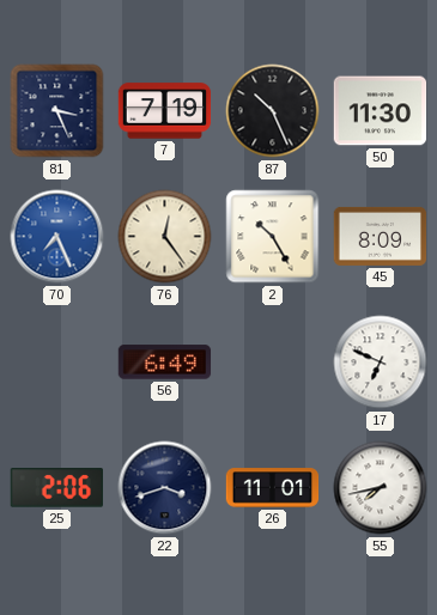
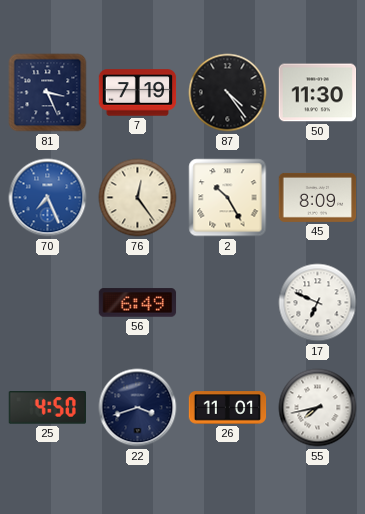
87: 10:26 -> 4:24 (228, 93)
25: 2:06 -> 4:50 (47, 408)
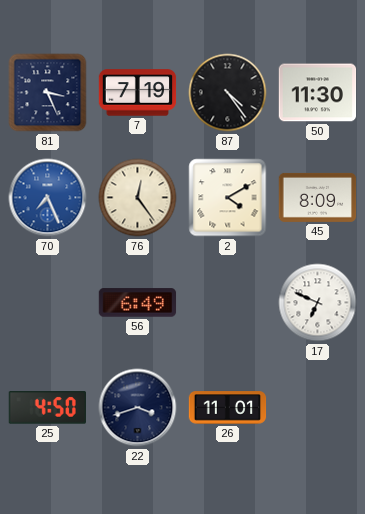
2: 10:25 -> 4:10 (228, 198)
55: 7:43 -> none (318, 408)
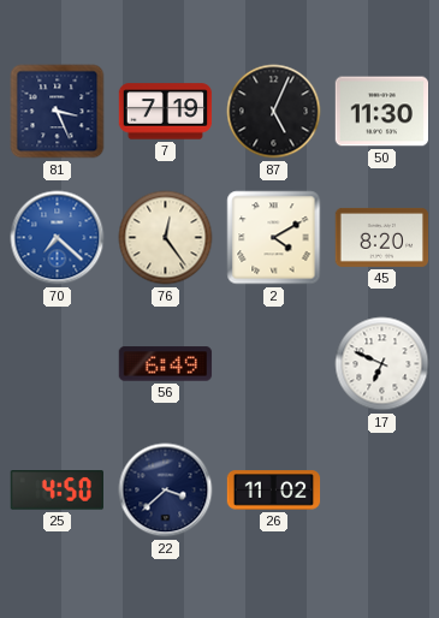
87: 4:24 -> 5:04 (274, 112)
70: 7:26 -> 7:22 (58, 238)
45: 8:09 -> 8:20 (382, 237)
22: 3:42 -> 3:38 (166, 491)
26: 11:01 -> 11:02 (274, 491)
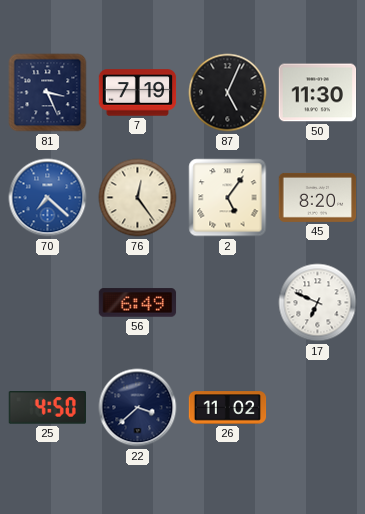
2: 4:10 -> 5:06 (228, 198)
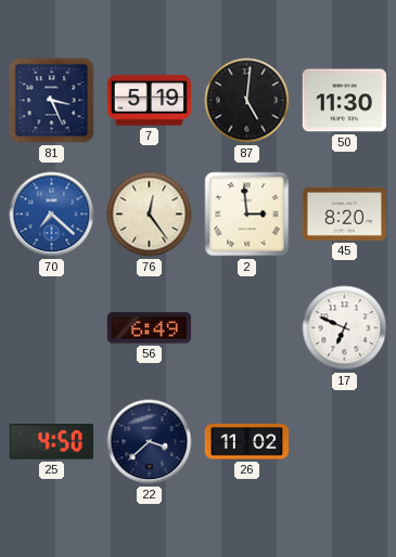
7: 7:19 -> 5:19 (150, 101)
87: 5:04 -> 5:01 (247, 101)
2: 5:06 -> 2:59 (247, 215)
